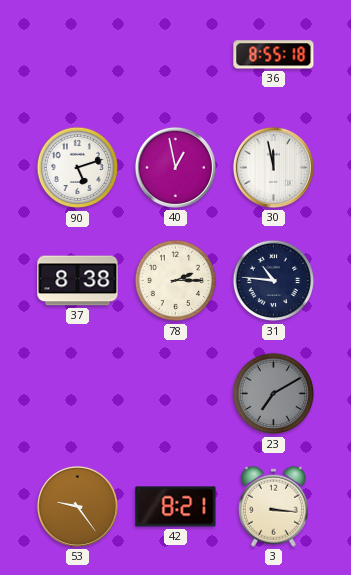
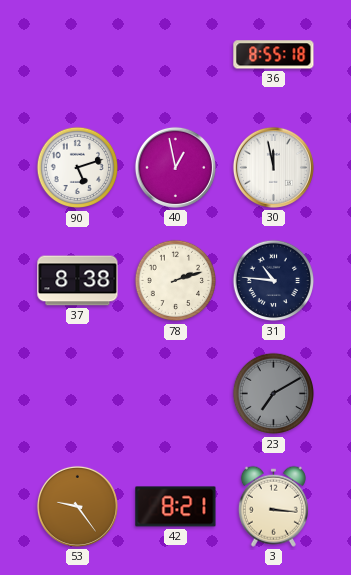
78: 2:15 -> 2:12 (176, 281)
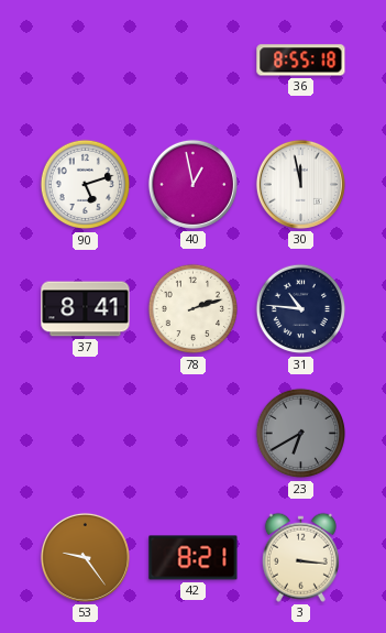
37: 8:38 -> 8:41 (86, 309)
23: 7:10 -> 6:40 (301, 434)
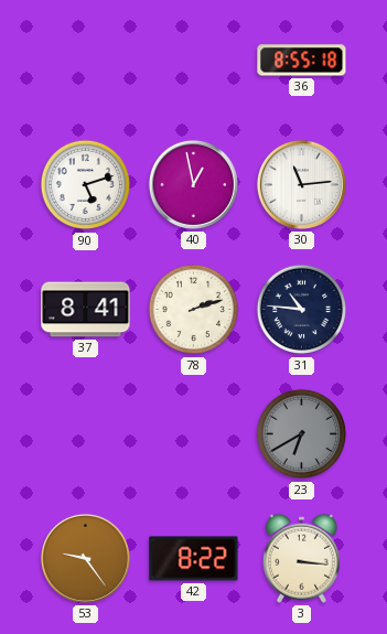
30: 11:58 -> 11:14 (301, 184)
42: 8:21 -> 8:22 (194, 559)
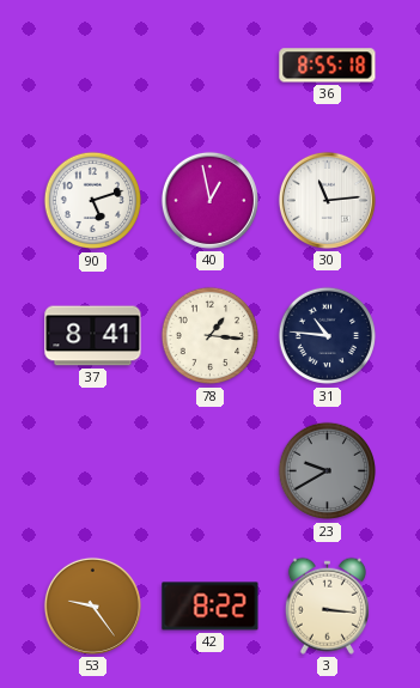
78: 2:12 -> 1:16 (211, 336)
23: 6:40 -> 9:40 (328, 471)
